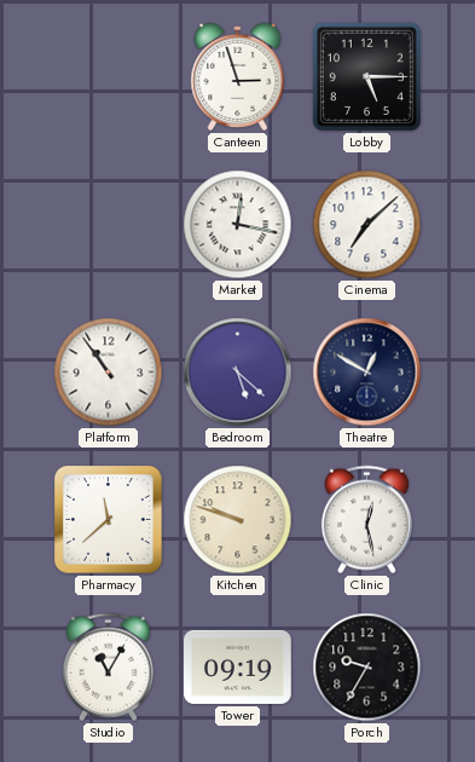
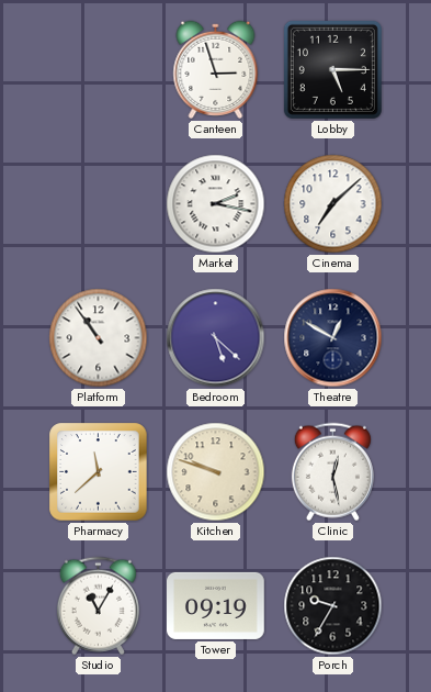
Market: 12:17 -> 2:17 (216, 204)
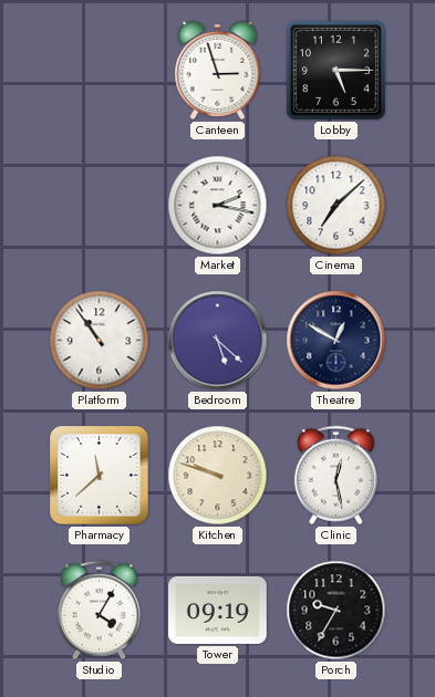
Studio: 11:05 -> 4:05 (99, 611)
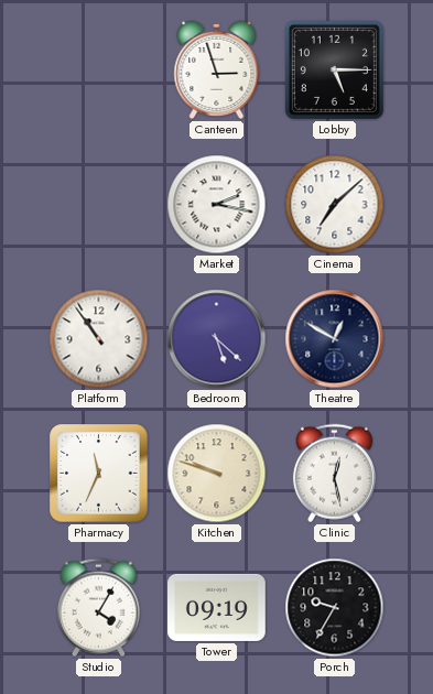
Pharmacy: 11:38 -> 11:34 (99, 474)
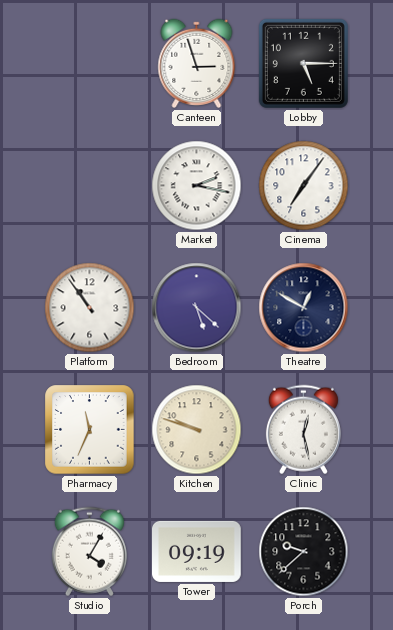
Cinema: 7:08 -> 7:06 (304, 186)
Porch: 9:35 -> 9:38 (304, 552)
